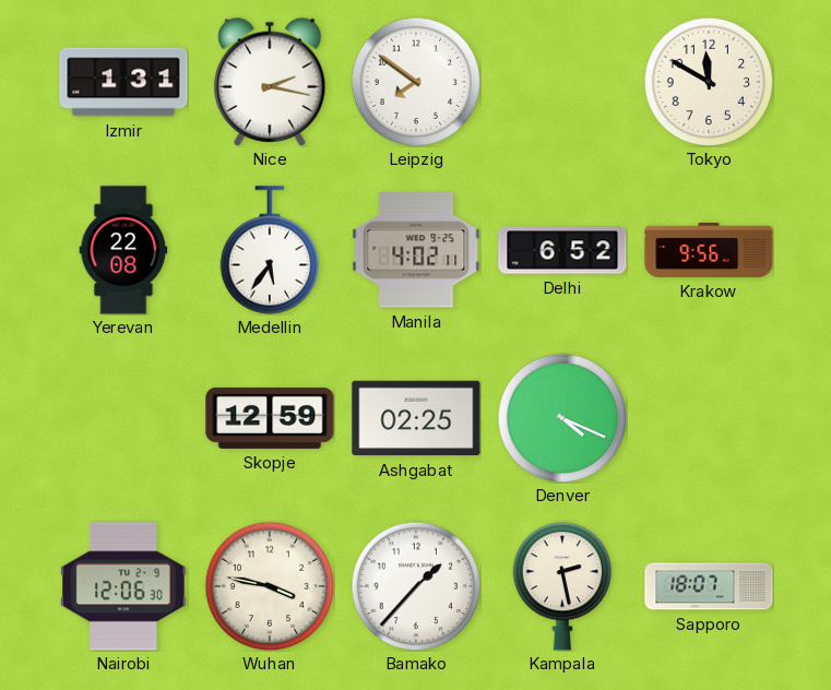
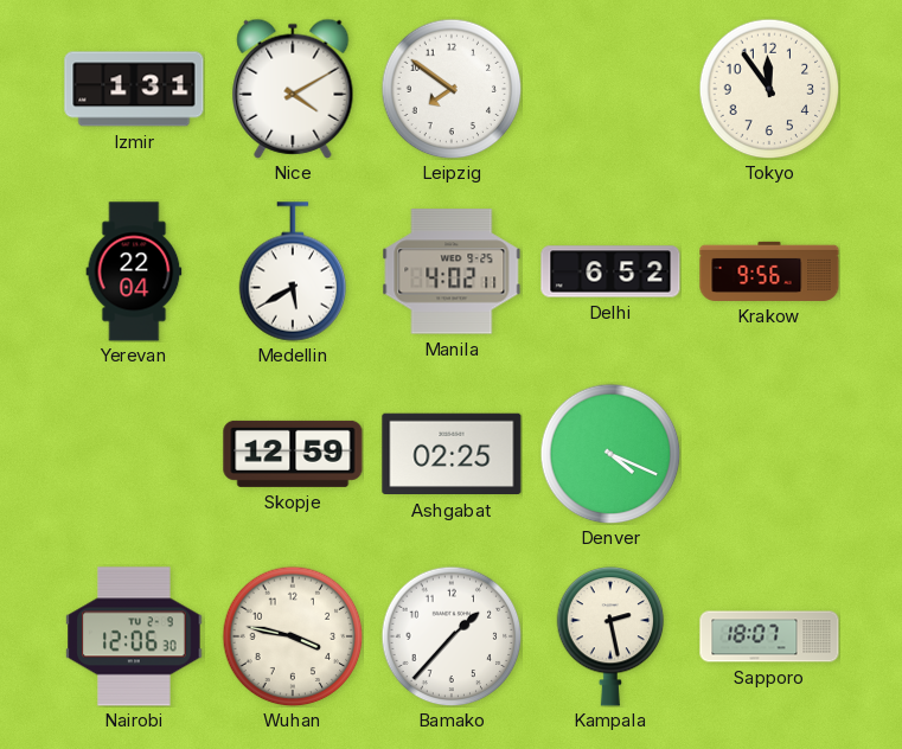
Nice: 2:17 -> 4:10 (293, 89)
Tokyo: 11:50 -> 11:54 (769, 89)
Yerevan: 22:08 -> 22:04 (134, 271)
Medellin: 5:36 -> 5:40 (293, 271)
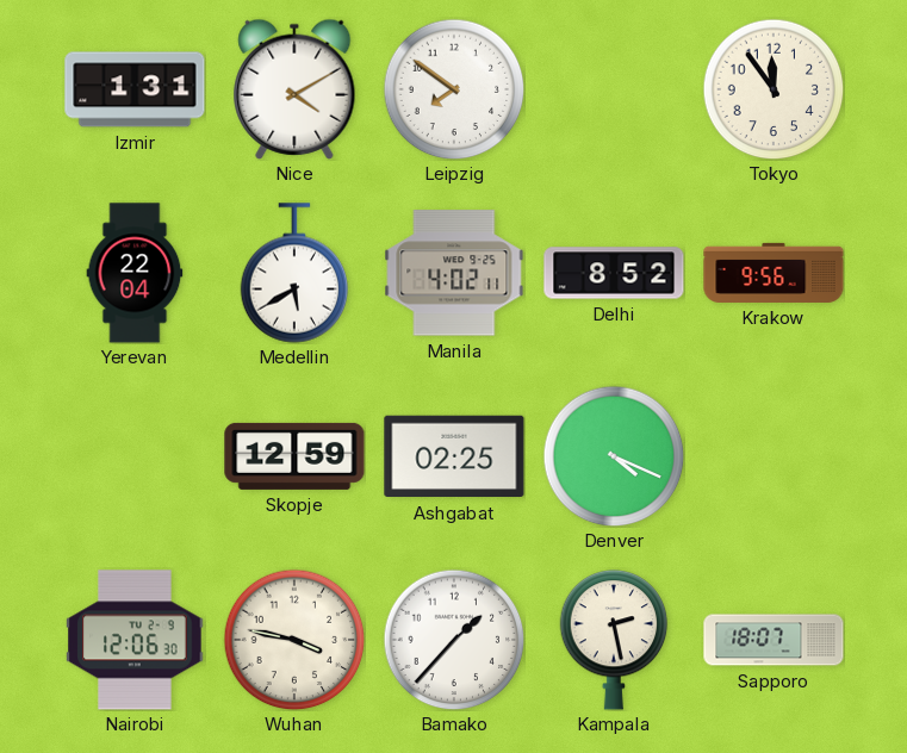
Delhi: 6:52 -> 8:52 (614, 273)
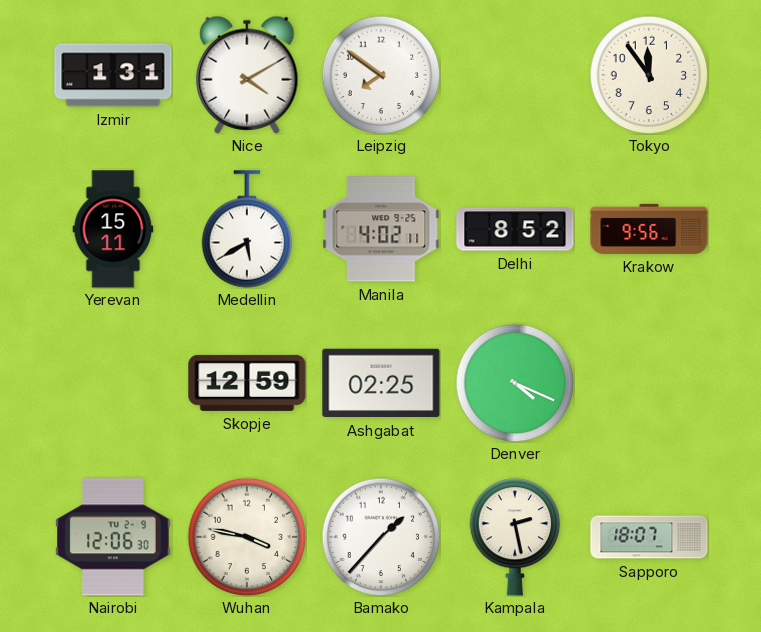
Yerevan: 22:04 -> 15:11 (113, 229)
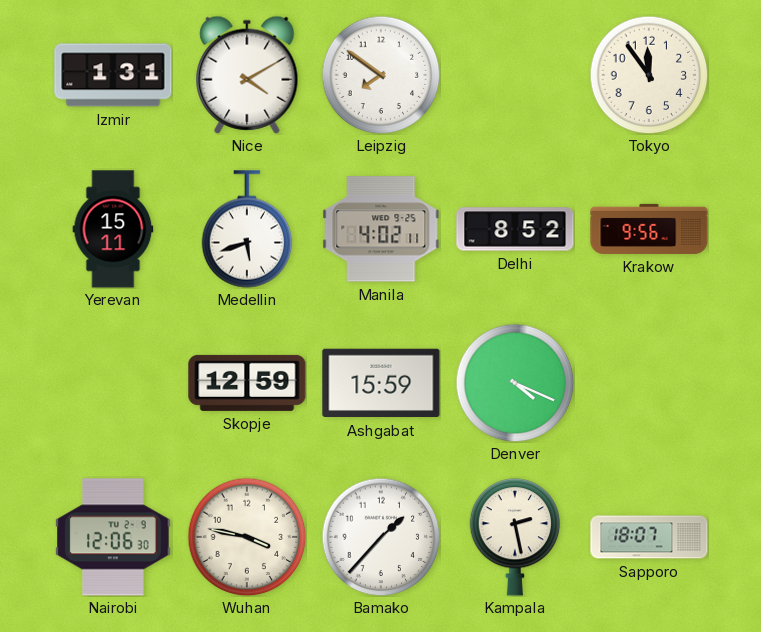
Medellin: 5:40 -> 5:42 (247, 229)
Ashgabat: 02:25 -> 15:59 (381, 383)
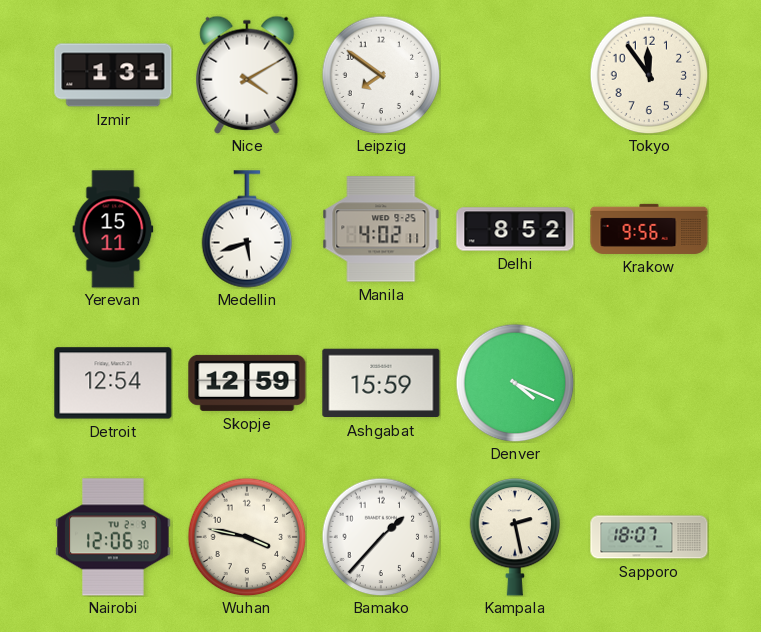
Detroit: none -> 12:54 (113, 383)
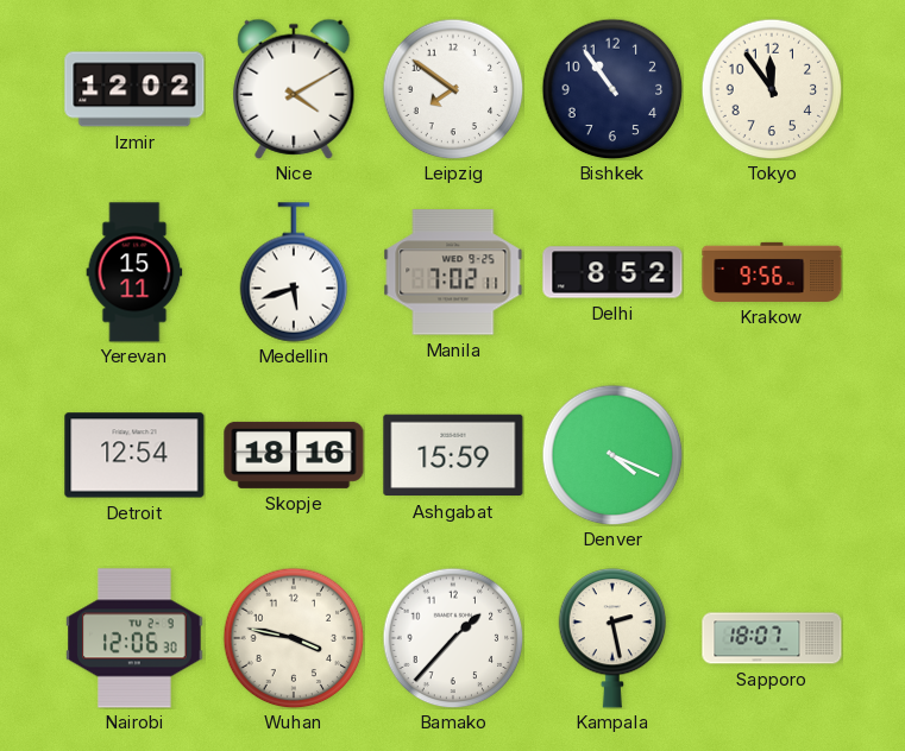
Izmir: 1:31 -> 12:02 (134, 89)
Bishkek: none -> 10:54 (612, 89)
Manila: 4:02 -> 7:02 (453, 272)
Skopje: 12:59 -> 18:16 (294, 455)
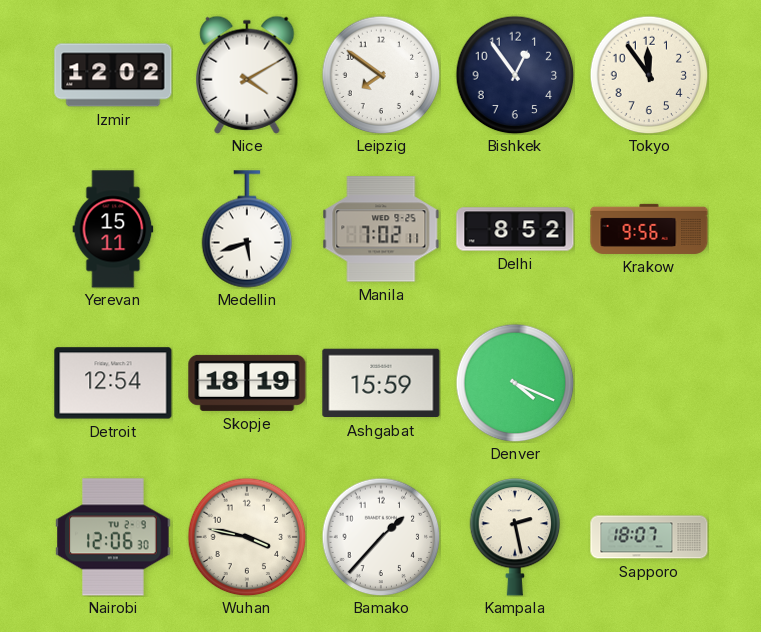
Bishkek: 10:54 -> 12:54 (515, 75)
Skopje: 18:16 -> 18:19 (247, 383)
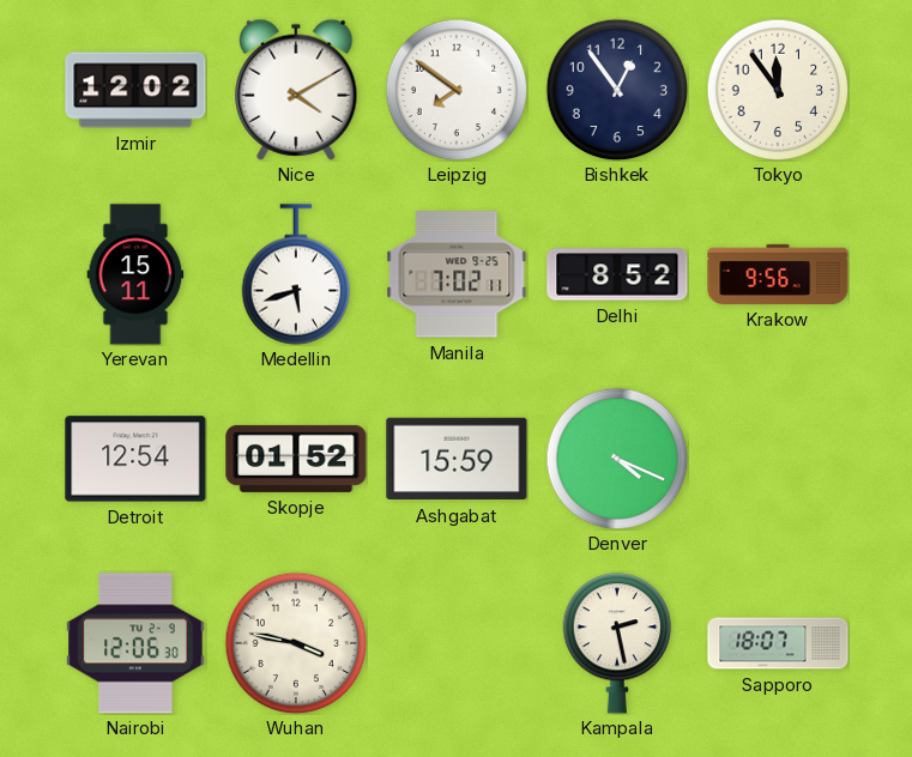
Skopje: 18:19 -> 01:52 (296, 459)
Bamako: 1:37 -> none (381, 537)
